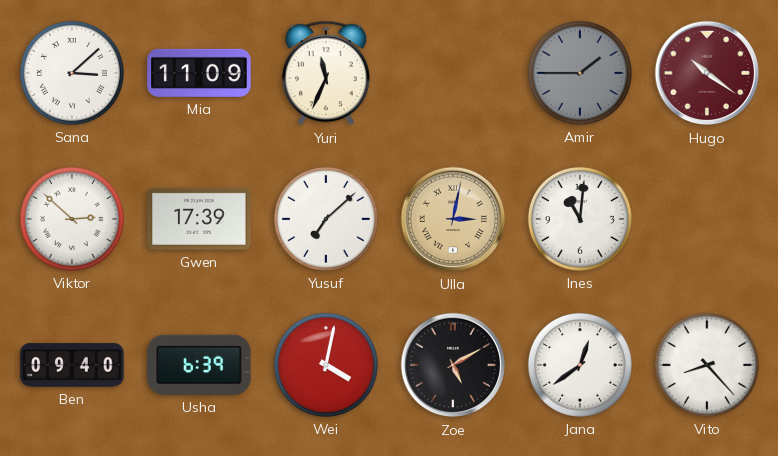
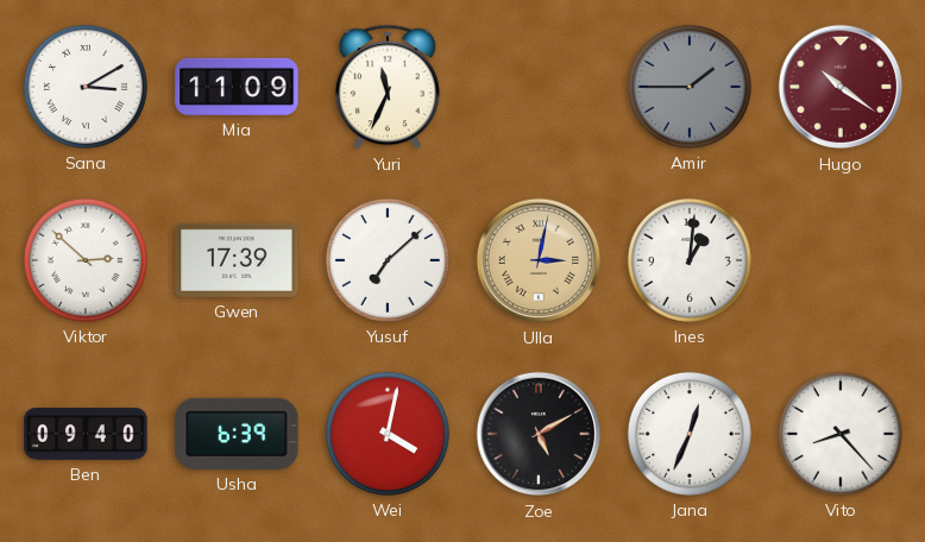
Sana: 3:08 -> 3:10 (86, 87)
Ines: 11:01 -> 1:01 (690, 260)
Jana: 12:39 -> 12:34 (690, 434)
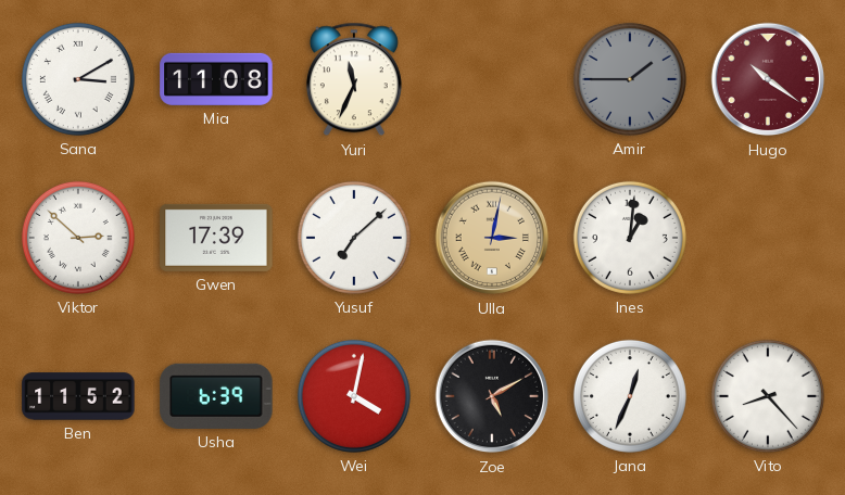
Mia: 11:09 -> 11:08 (216, 79)
Ben: 09:40 -> 11:52 (78, 396)
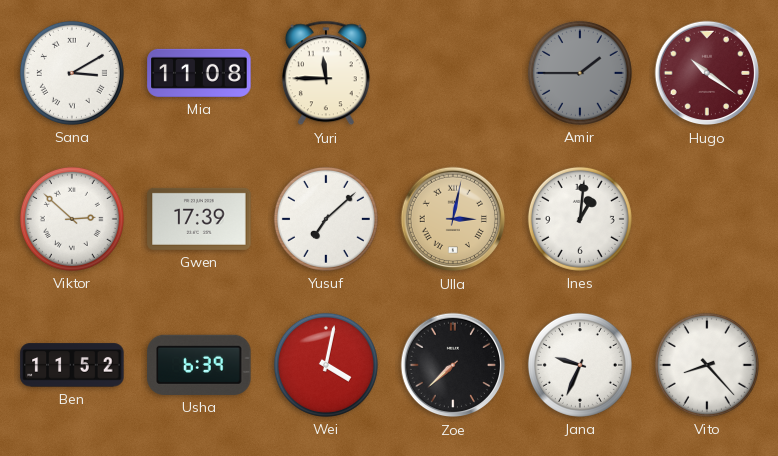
Yuri: 11:34 -> 11:45 (326, 73)
Zoe: 5:10 -> 7:38 (453, 365)
Jana: 12:34 -> 9:34 (580, 365)
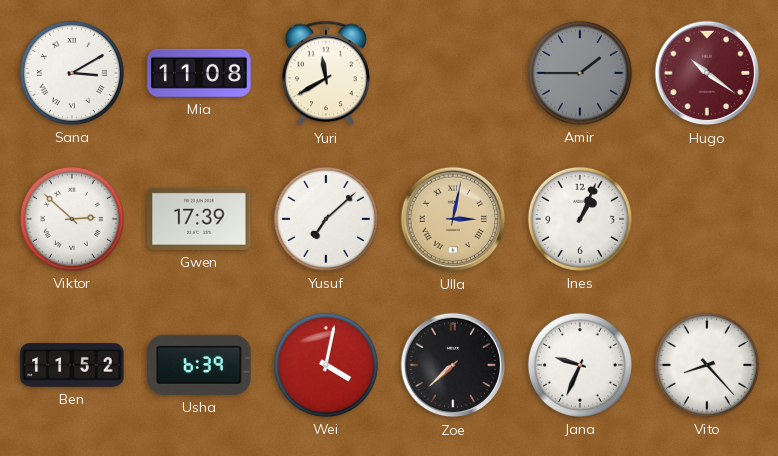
Yuri: 11:45 -> 11:40 (326, 73)
Ines: 1:01 -> 1:04 (580, 219)
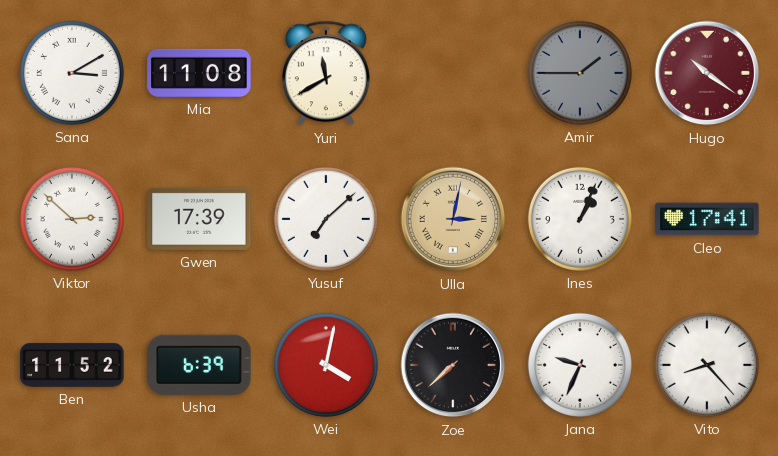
Cleo: none -> 17:41 (707, 219)
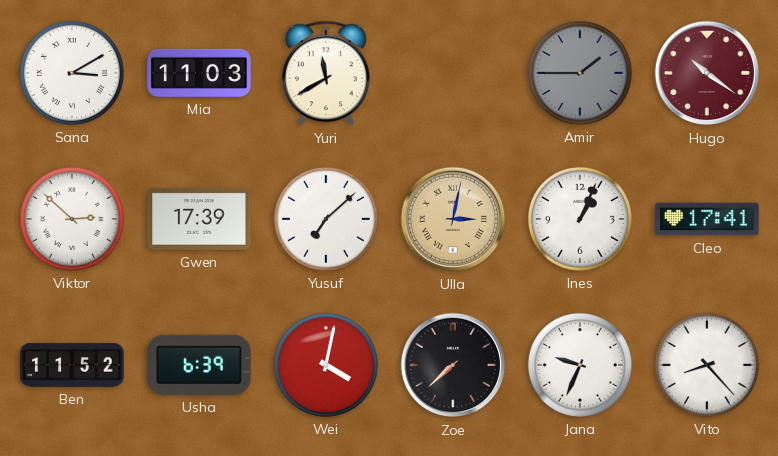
Mia: 11:08 -> 11:03 (199, 73)
